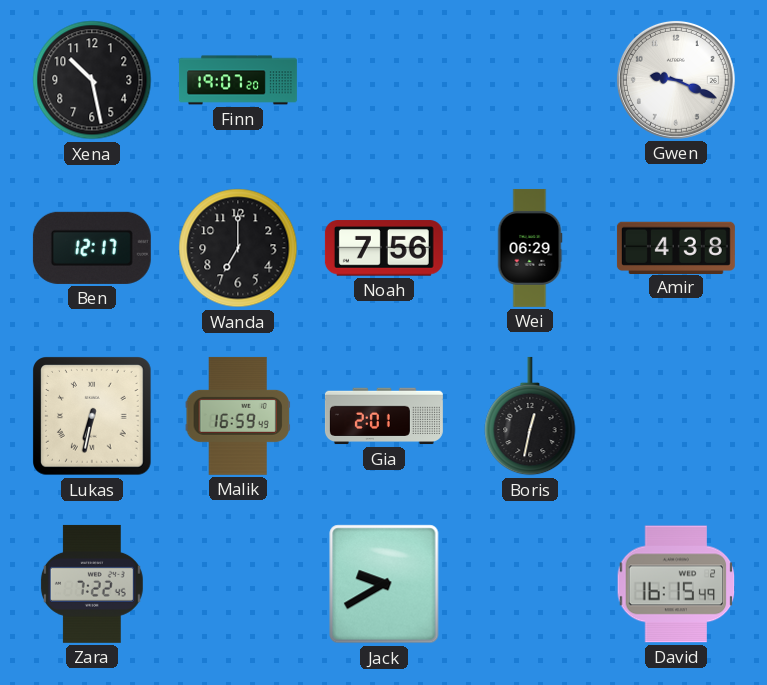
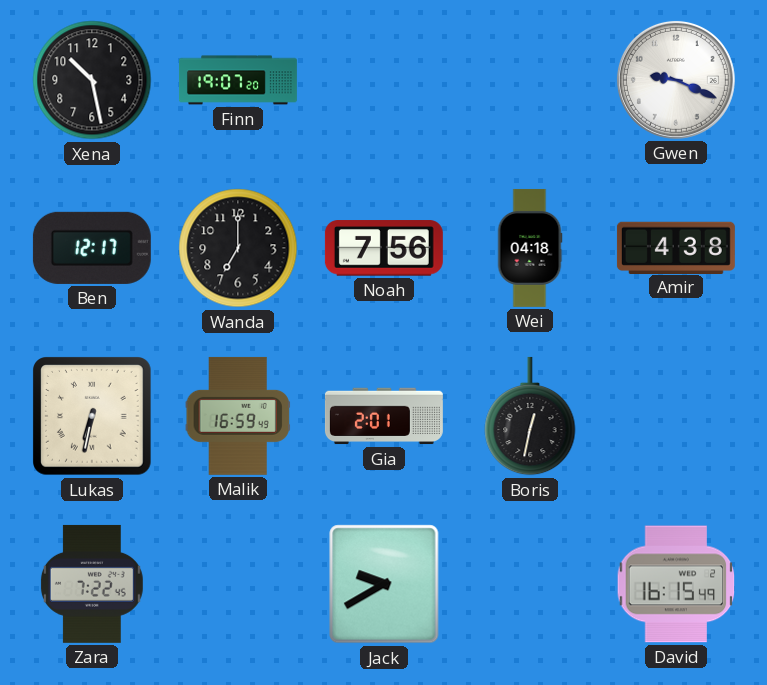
Wei: 06:29 -> 04:18 (530, 248)
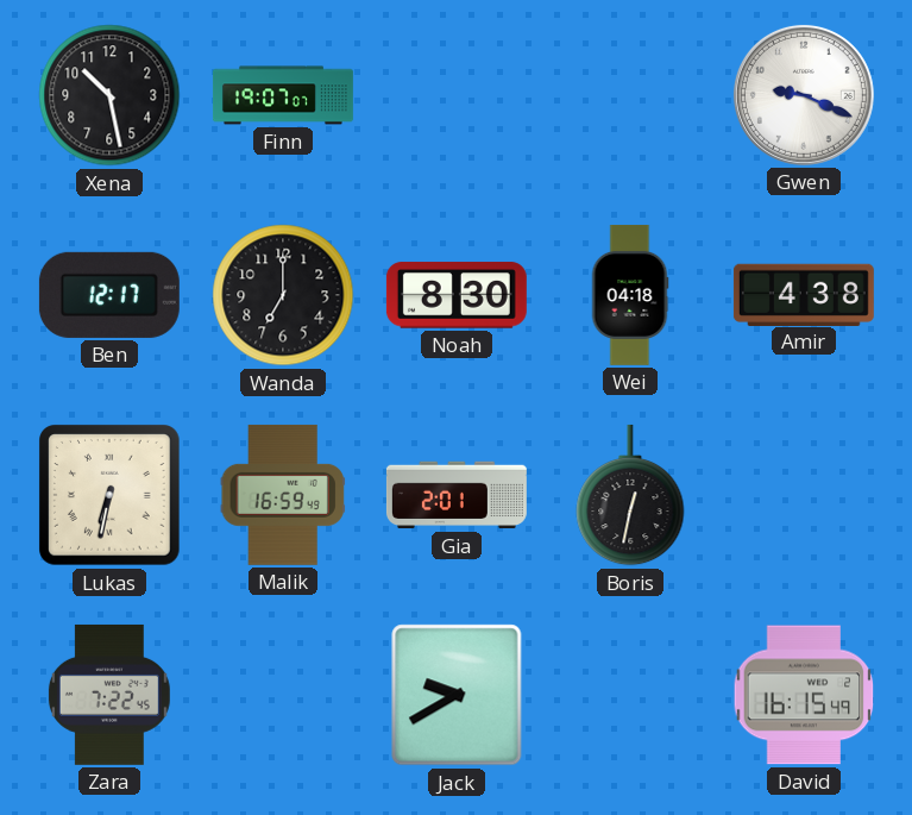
Finn: 19:07:20 -> 19:07:07 (283, 95)
Noah: 7:56 -> 8:30 (457, 295)
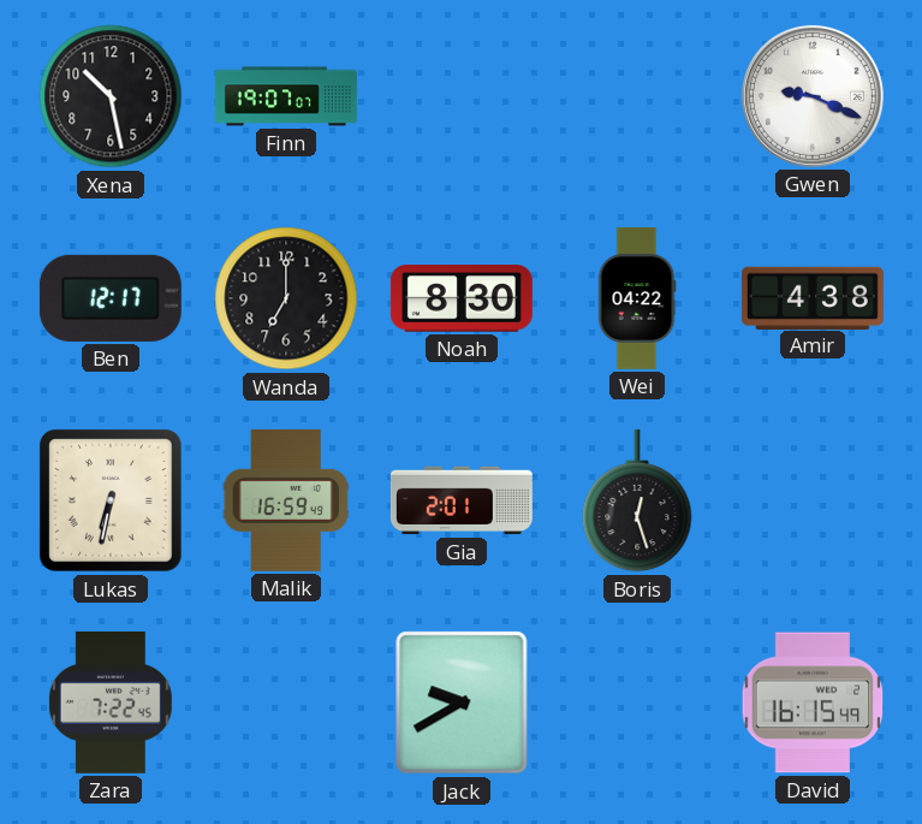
Wei: 04:18 -> 04:22 (637, 298)
Boris: 12:32 -> 12:27 (637, 500)
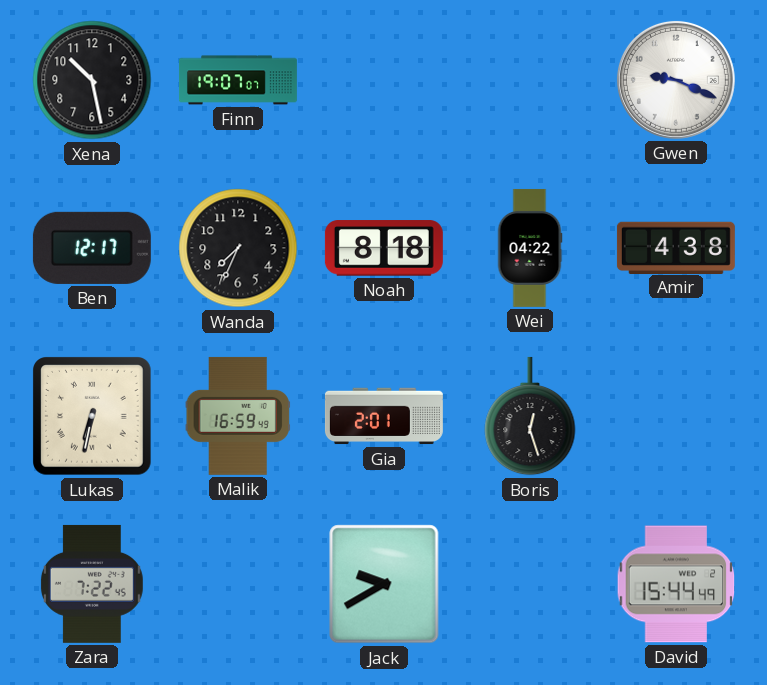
Wanda: 7:00 -> 7:34 (238, 248)
Noah: 8:30 -> 8:18 (384, 248)
David: 16:15 -> 15:44 (676, 584)
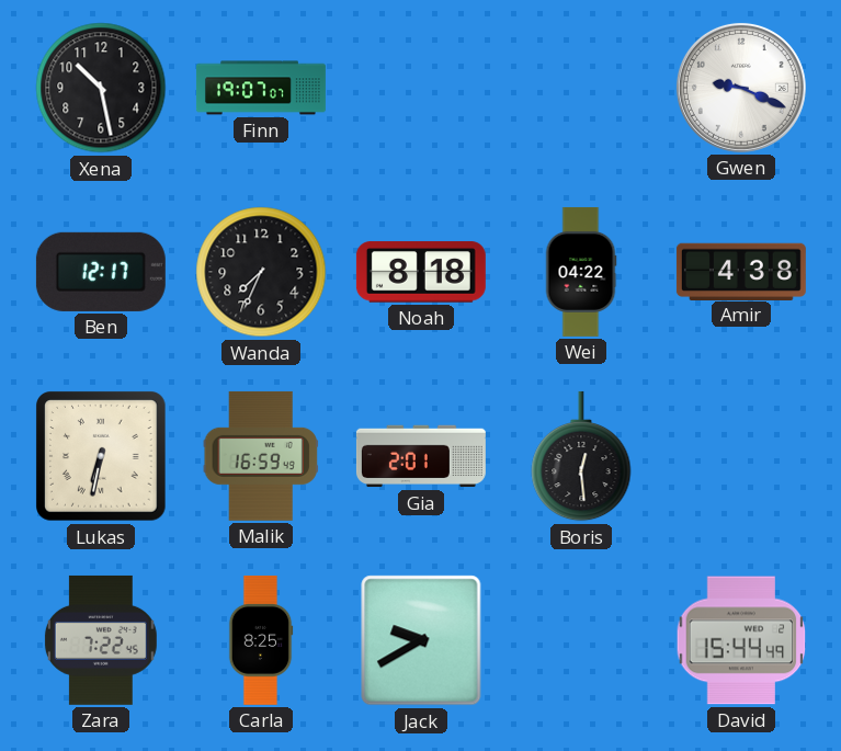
Boris: 12:27 -> 12:29 (581, 456)
Carla: none -> 8:25 (261, 640)
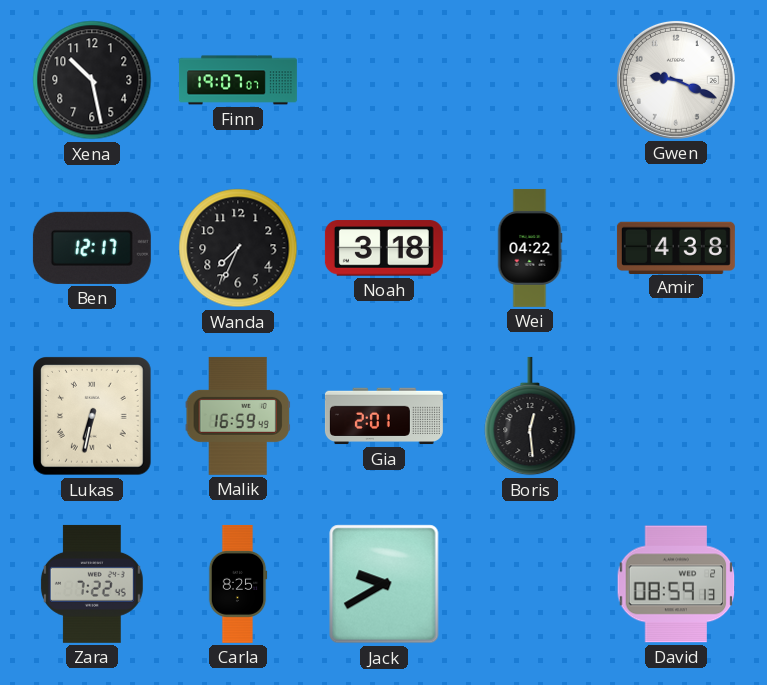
Noah: 8:18 -> 3:18 (384, 248)
David: 15:44 -> 08:59 (676, 584)
